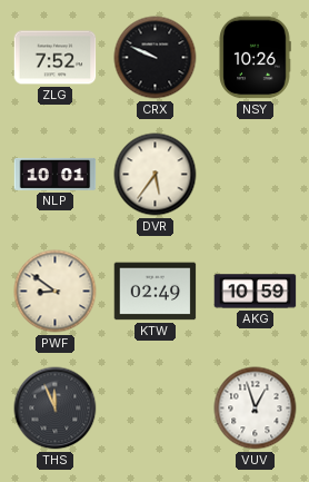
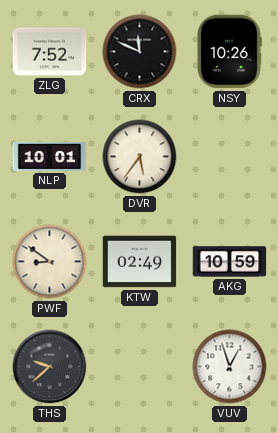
CRX: 9:49 -> 11:49 (140, 52)
THS: 11:56 -> 9:38 (50, 367)
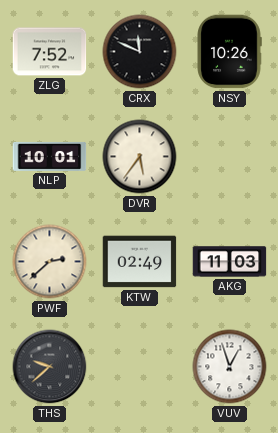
PWF: 8:51 -> 2:38 (50, 262)
AKG: 10:59 -> 11:03 (230, 262)
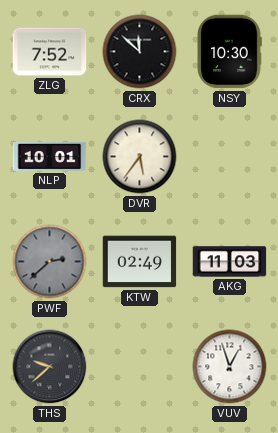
CRX: 11:49 -> 11:52 (140, 52)
NSY: 10:26 -> 10:30 (229, 52)
PWF dial: cream -> grey (50, 262)
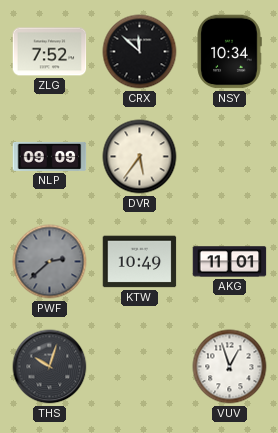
NSY: 10:30 -> 10:34 (229, 52)
NLP: 10:01 -> 09:09 (50, 156)
KTW: 02:49 -> 10:49 (140, 262)
AKG: 11:03 -> 11:01 (230, 262)
THS: 9:38 -> 10:03 (50, 367)
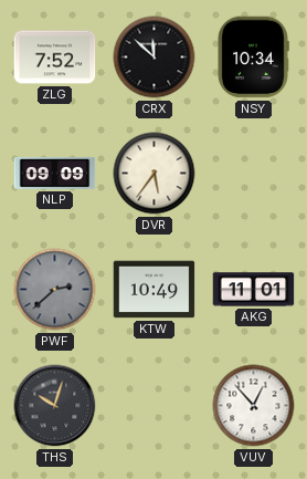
VUV: 12:57 -> 12:53 (254, 406)
